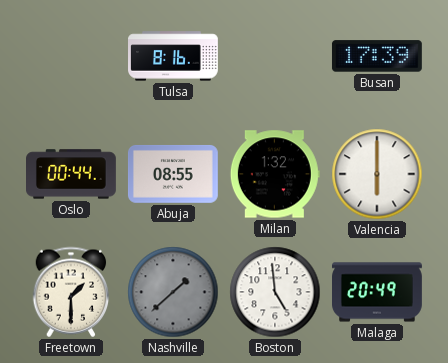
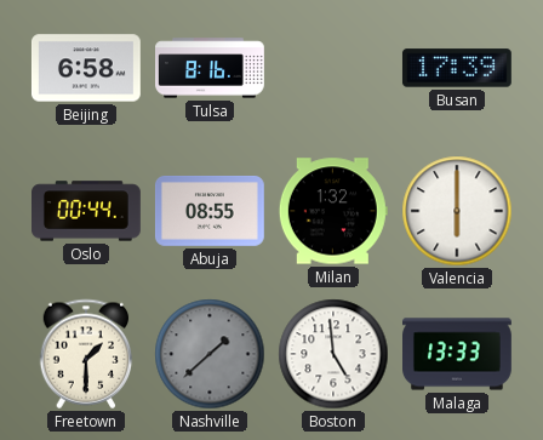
Beijing: none -> 6:58 (86, 68)
Malaga: 20:49 -> 13:33 (458, 354)
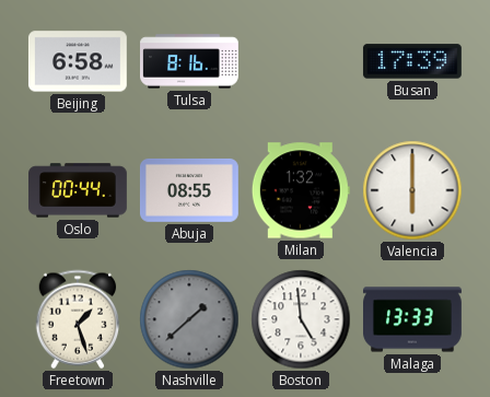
Freetown: 1:30 -> 1:27 (78, 319)
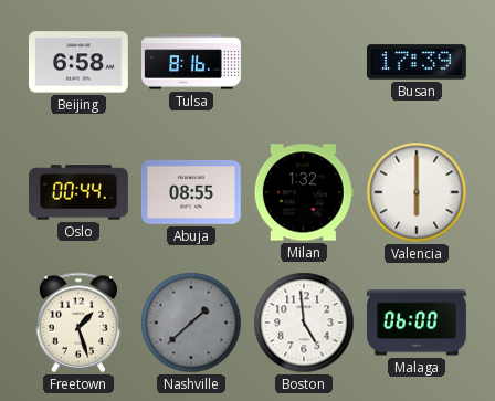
Malaga: 13:33 -> 06:00 (418, 323)
